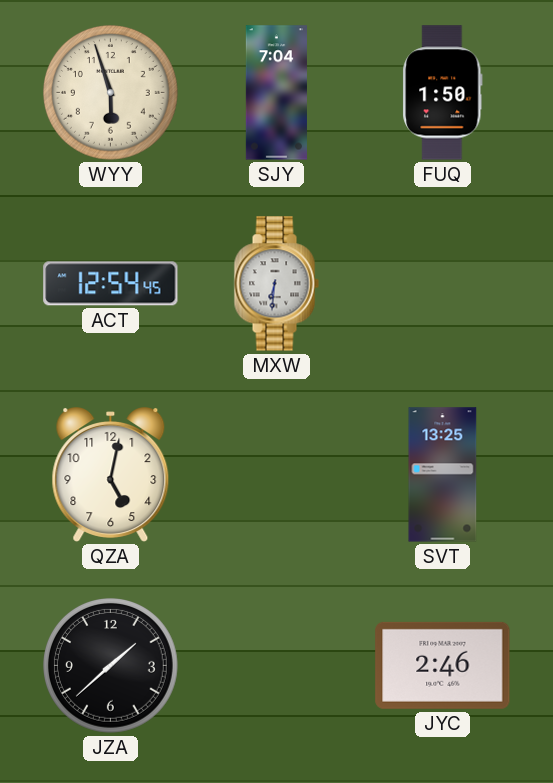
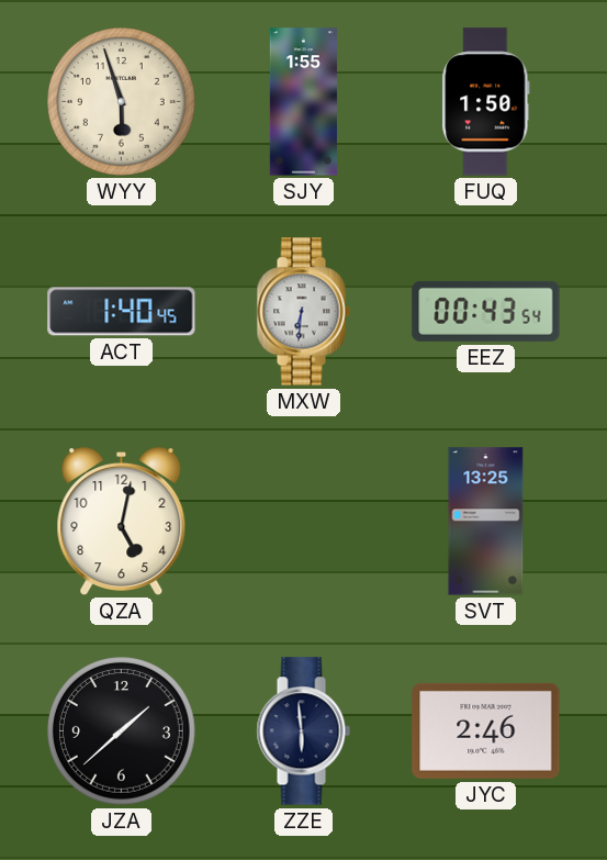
SJY: 7:04 -> 1:55 (303, 102)
ACT: 12:54 -> 1:40 (122, 312)
EEZ: none -> 00:43 (486, 311)
ZZE: none -> 5:59 (303, 731)
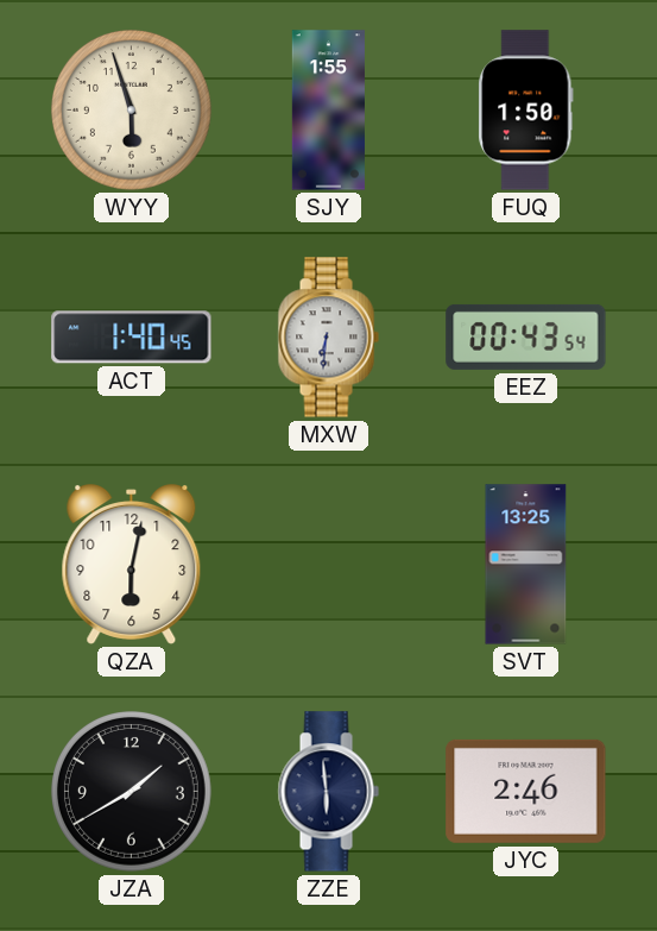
QZA: 5:02 -> 6:02 (132, 565)
JZA: 1:38 -> 1:40 (132, 792)
